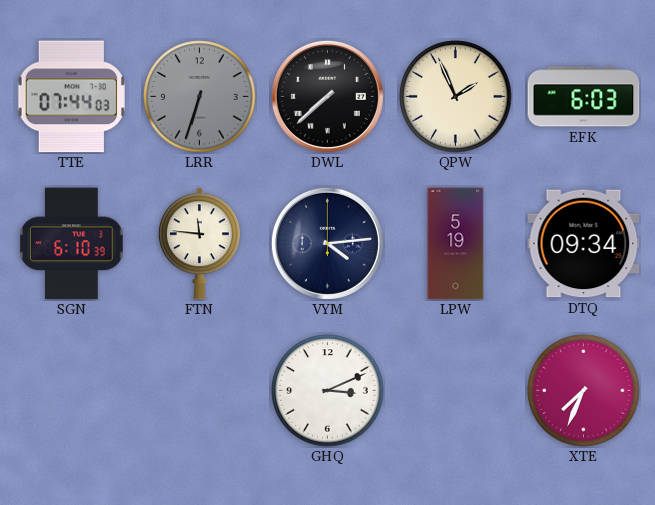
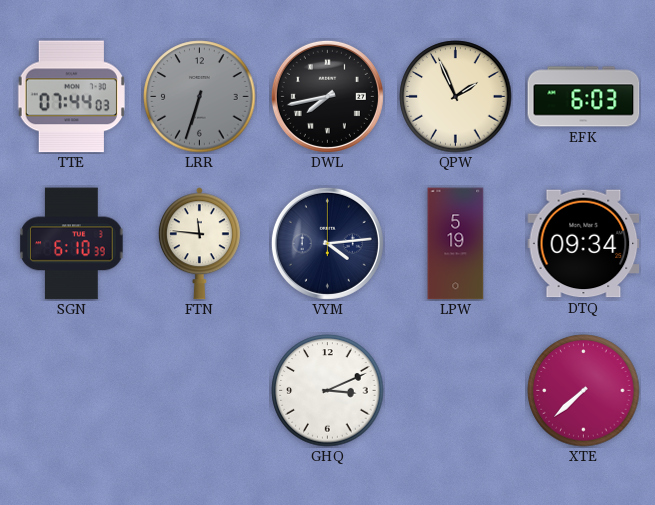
DWL: 7:38 -> 7:43 (327, 96)
XTE: 7:34 -> 7:38 (584, 391)
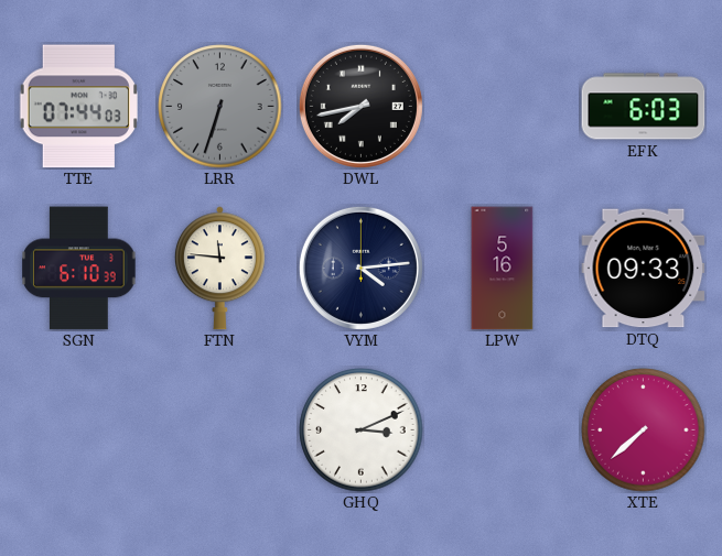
QPW: 1:56 -> none (456, 97)
LPW: 5:19 -> 5:16 (503, 269)
DTQ: 09:34 -> 09:33 (644, 269)
